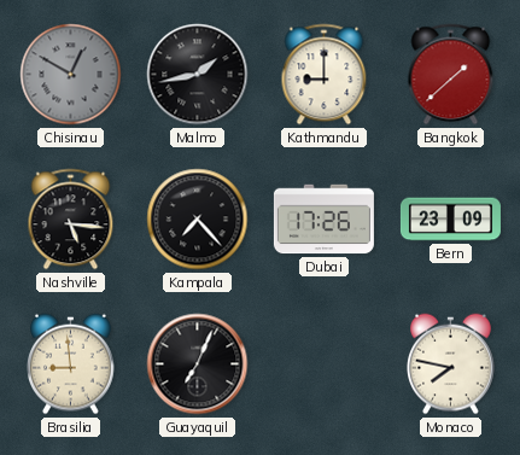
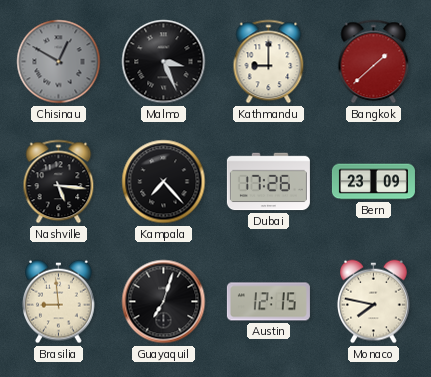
Malmo: 1:43 -> 3:26 (164, 62)
Guayaquil: 7:04 -> 7:03 (164, 302)
Austin: none -> 12:15 (268, 302)
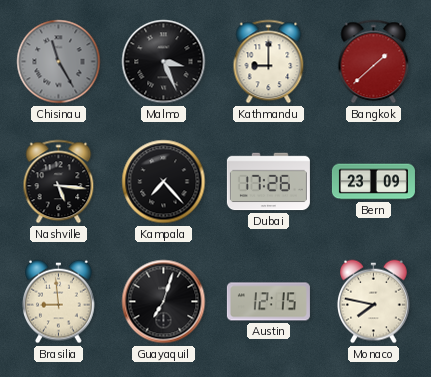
Chisinau: 12:50 -> 11:25 (59, 62)
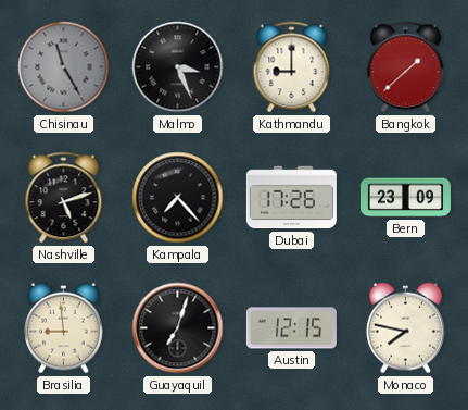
Nashville: 5:16 -> 5:12 (64, 198)
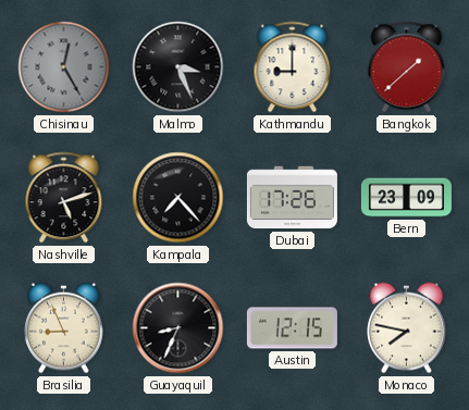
Chisinau: 11:25 -> 12:25 (64, 67)
Brasilia: 8:59 -> 8:56 (64, 328)
Guayaquil: 7:03 -> 8:34 (178, 328)
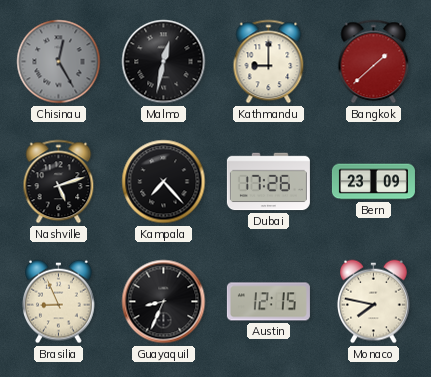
Malmo: 3:26 -> 12:32 (164, 62)
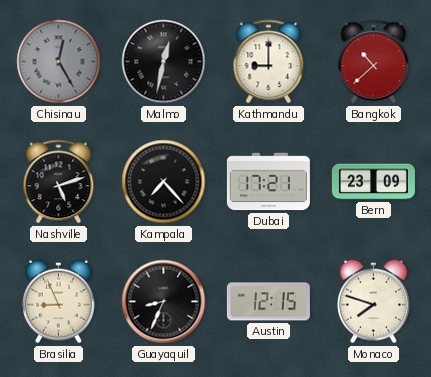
Bangkok: 1:38 -> 10:38 (374, 62)
Dubai: 17:26 -> 17:21 (268, 182)
Monaco: 7:47 -> 7:48 (374, 302)
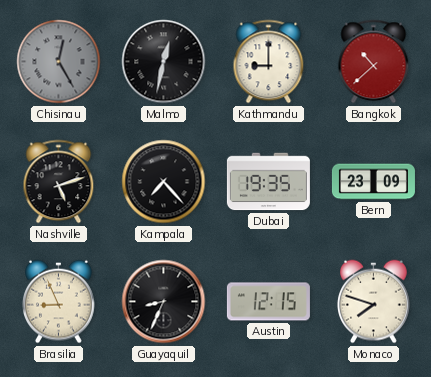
Dubai: 17:21 -> 19:35 (268, 182)
